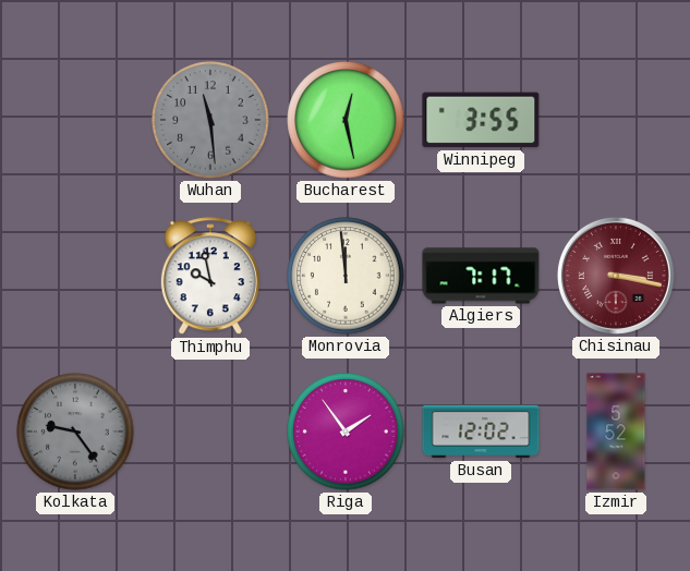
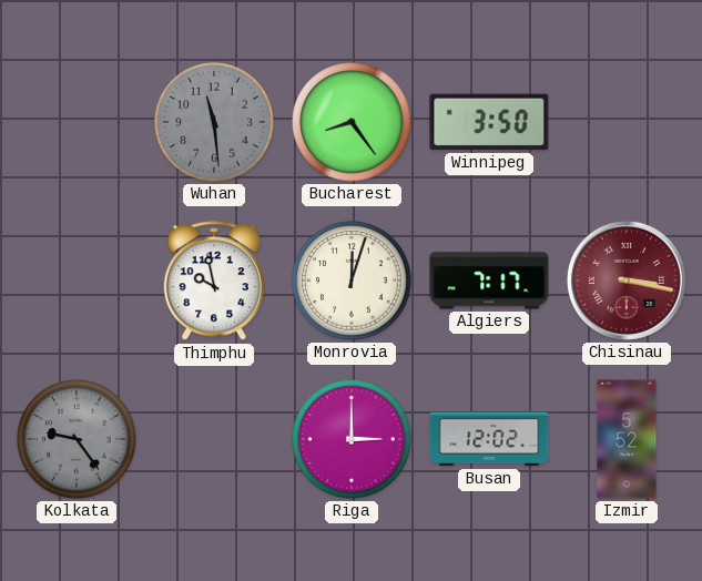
Bucharest: 12:28 -> 8:24 (352, 122)
Winnipeg: 3:55 -> 3:50 (489, 122)
Monrovia: 11:59 -> 12:03 (352, 281)
Riga: 1:54 -> 3:00 (352, 439)
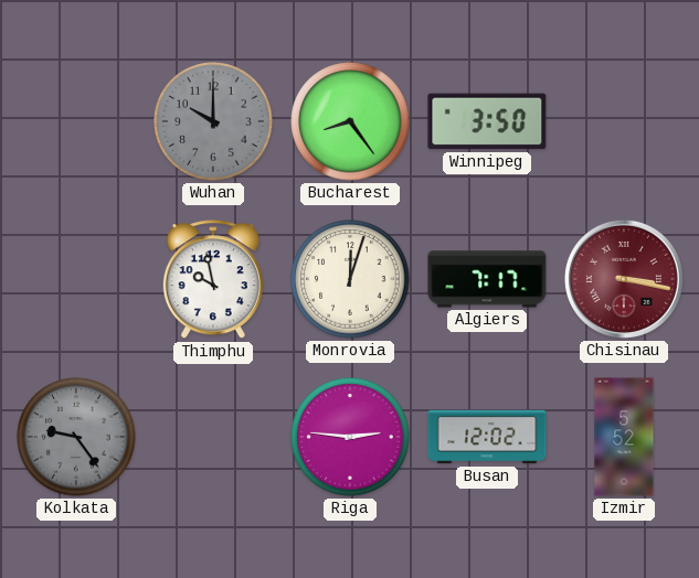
Wuhan: 11:29 -> 10:00 (213, 121)
Riga: 3:00 -> 2:46 (350, 437)
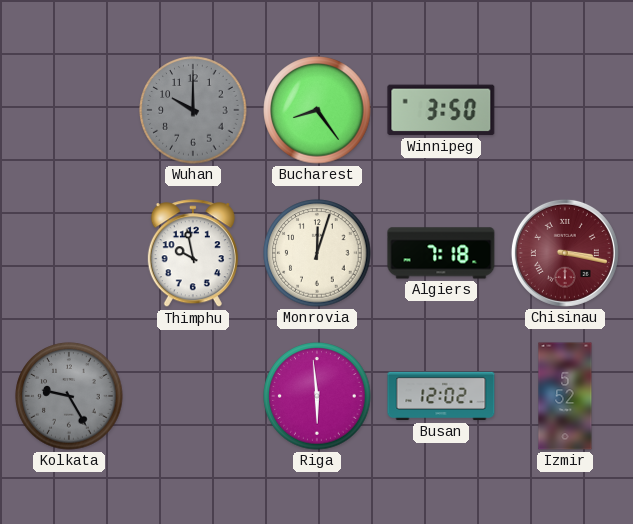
Algiers: 7:17 -> 7:18 (441, 253)
Kolkata: 9:24 -> 9:25 (69, 396)
Riga: 2:46 -> 5:59 (317, 396)
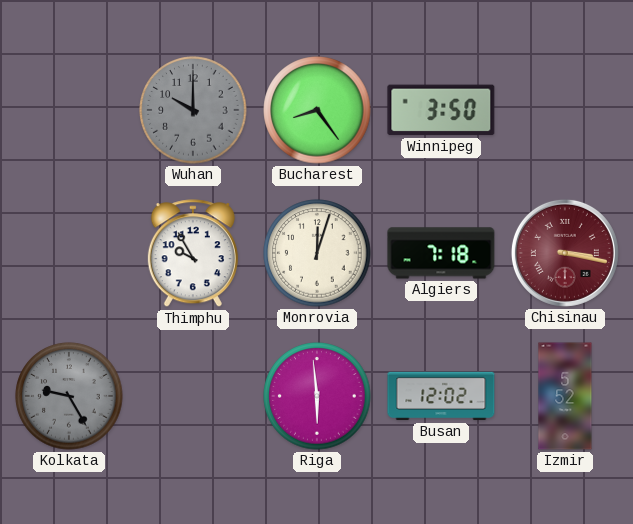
Thimphu: 9:58 -> 9:55 (193, 254)
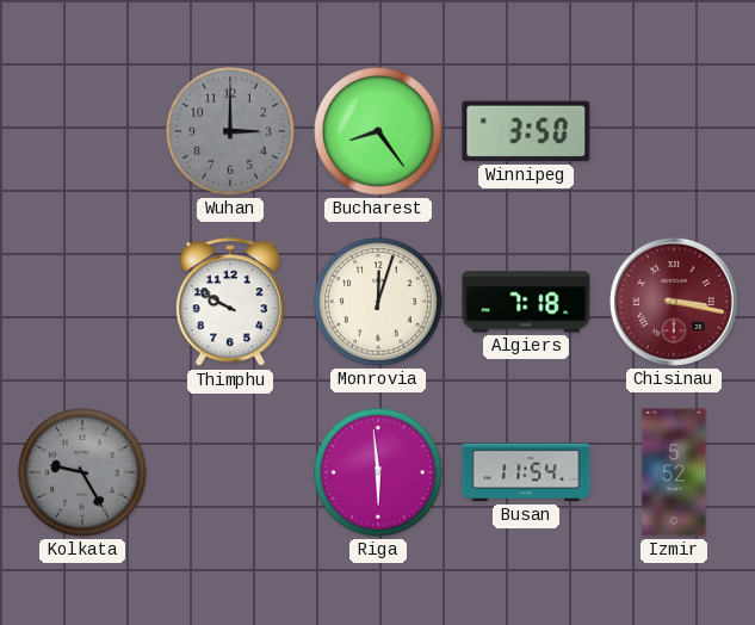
Wuhan: 10:00 -> 3:00 (230, 131)
Thimphu: 9:55 -> 9:50 (230, 303)
Busan: 12:02 -> 11:54 (526, 472)
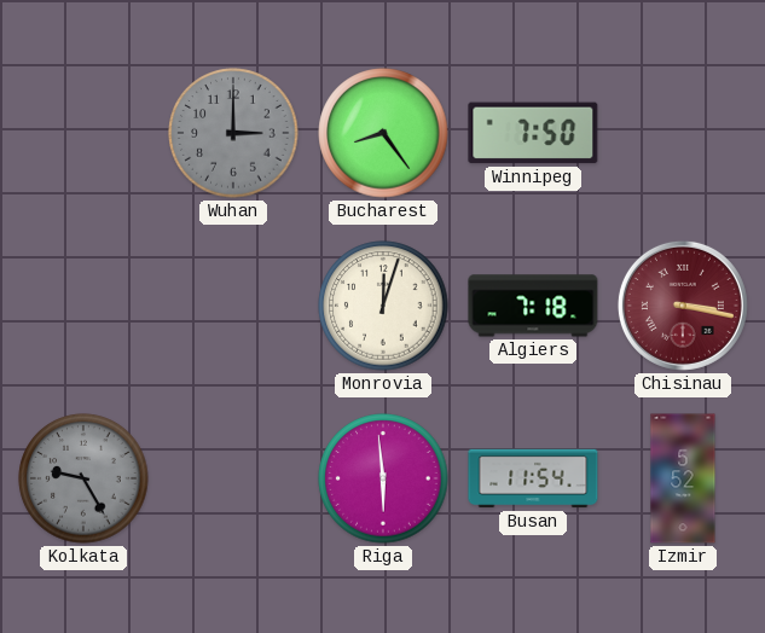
Winnipeg: 3:50 -> 7:50 (533, 133)
Thimphu: 9:50 -> none (230, 303)
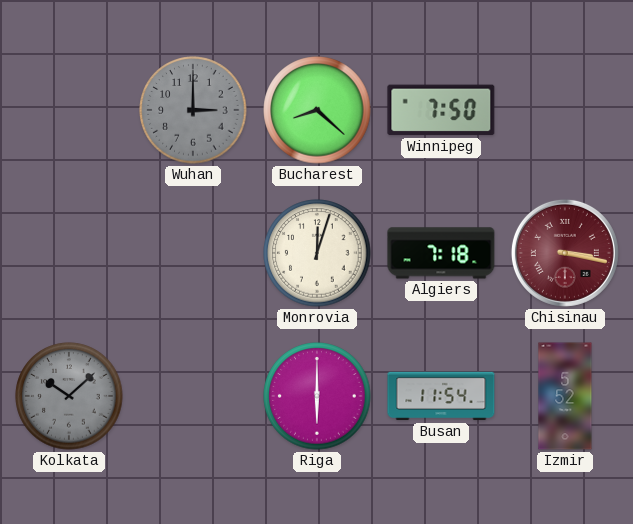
Bucharest: 8:24 -> 8:22 (317, 110)
Kolkata: 9:25 -> 10:08 (69, 396)
Riga: 5:59 -> 6:00 (317, 396)
